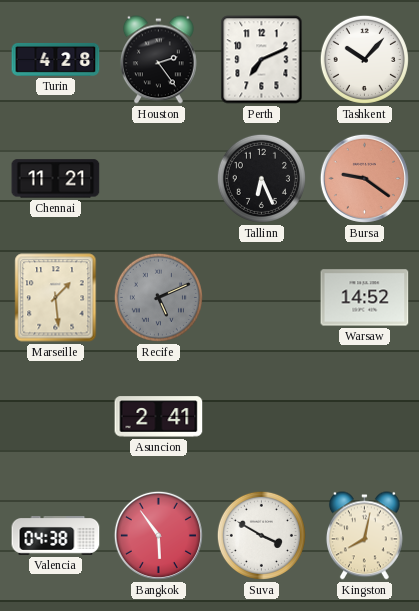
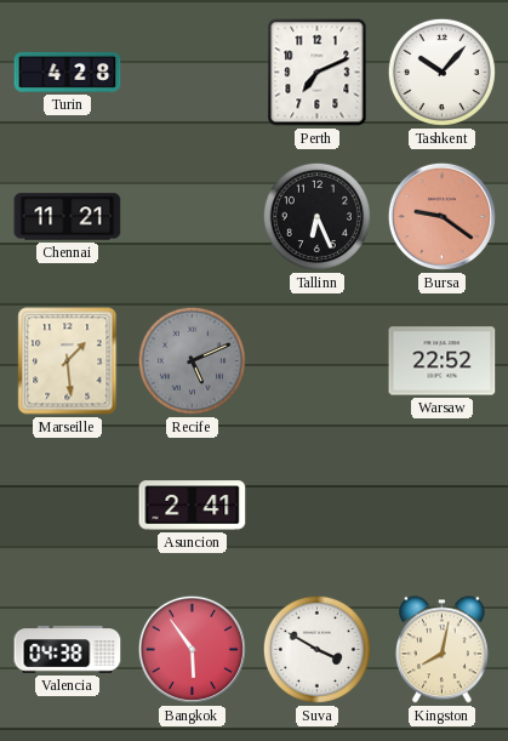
Houston: 2:24 -> none (158, 60)
Warsaw: 14:52 -> 22:52 (443, 361)
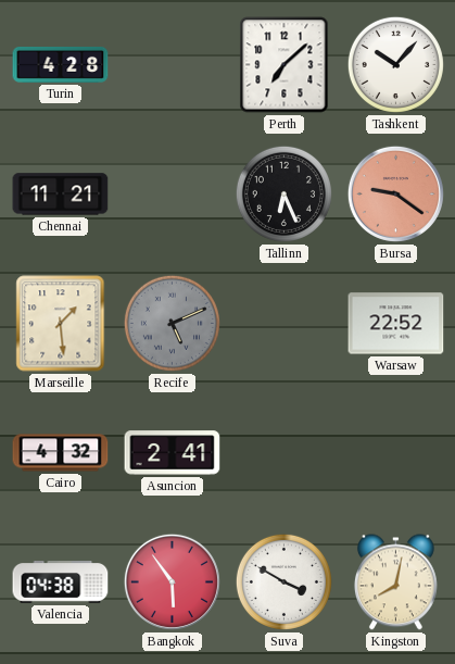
Perth: 7:11 -> 7:08 (285, 65)
Cairo: none -> 4:32 (61, 453)
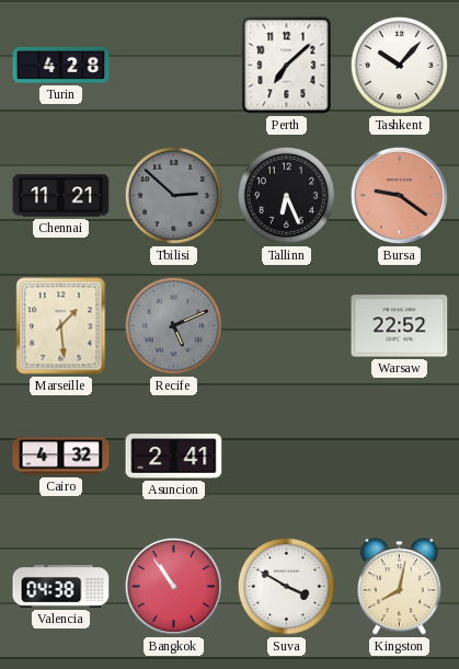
Tbilisi: none -> 2:52 (173, 195)
Bangkok: 5:54 -> 10:54 (173, 586)
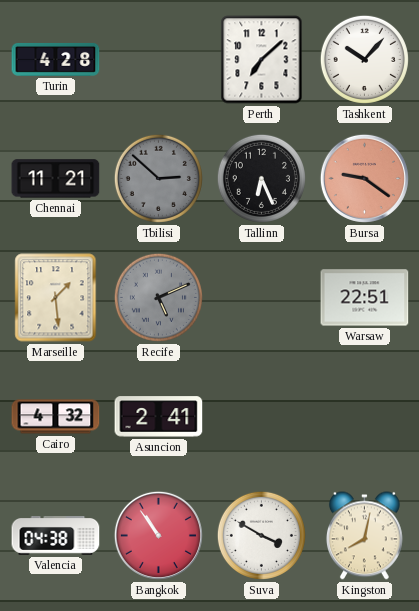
Warsaw: 22:52 -> 22:51 (365, 298)
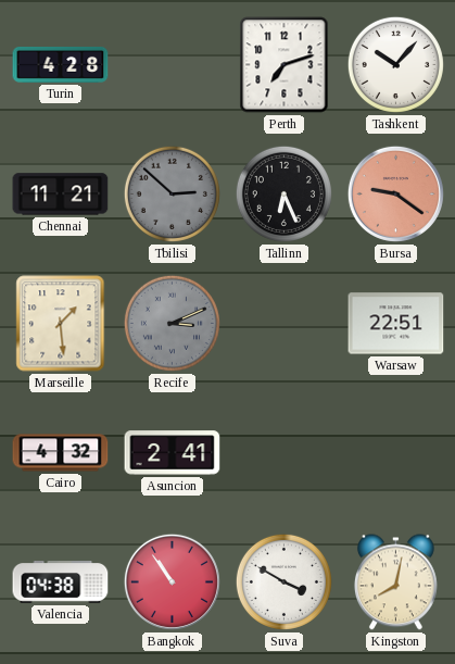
Perth: 7:08 -> 7:12 (285, 65)
Recife: 5:11 -> 3:11 (172, 323)
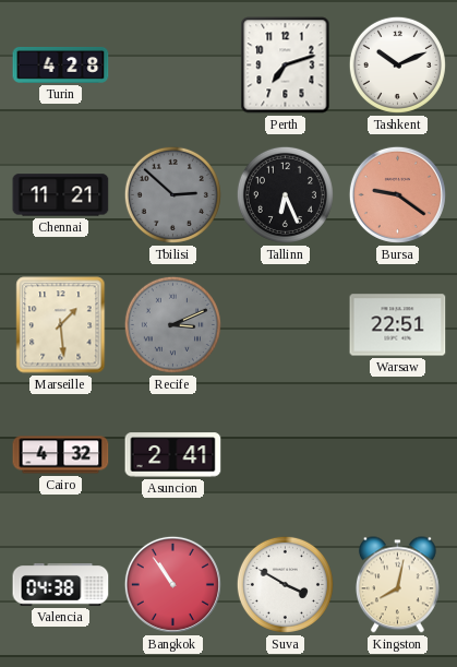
Tashkent: 10:07 -> 10:11 (397, 64)
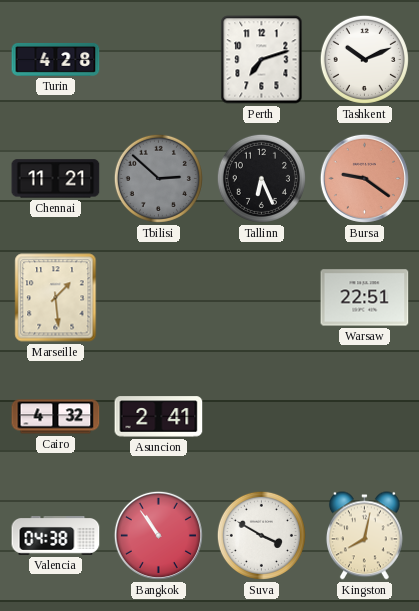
Recife: 3:11 -> none (172, 324)
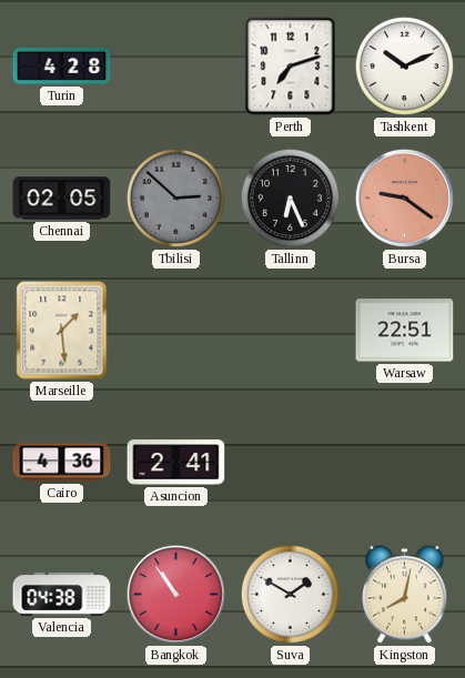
Chennai: 11:21 -> 02:05 (62, 199)
Cairo: 4:32 -> 4:36 (62, 463)
Suva: 3:50 -> 1:50 (290, 594)
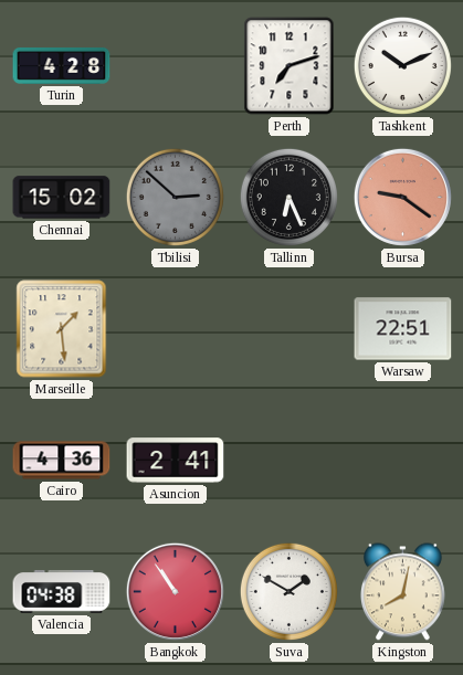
Chennai: 02:05 -> 15:02 (62, 198)
